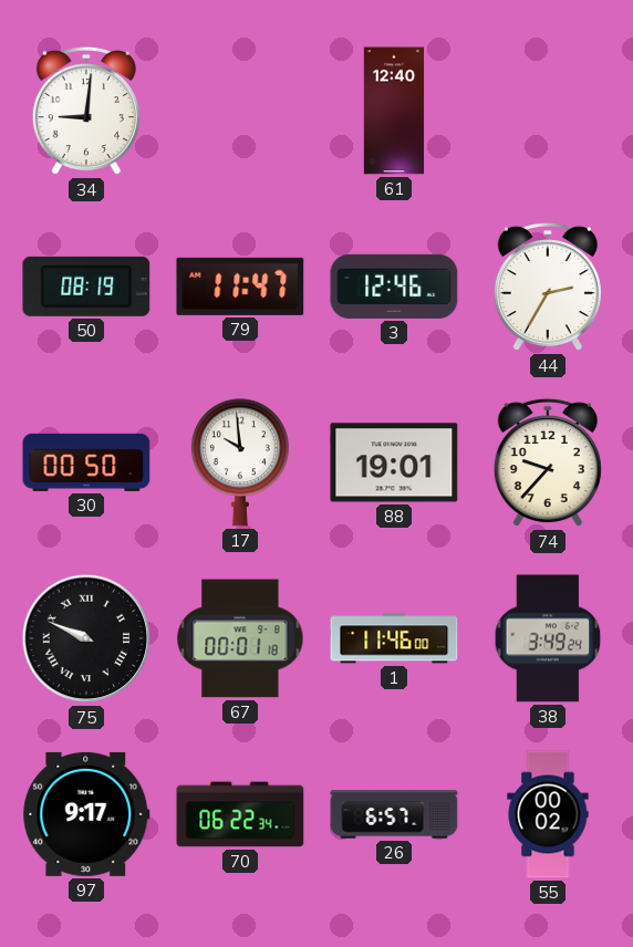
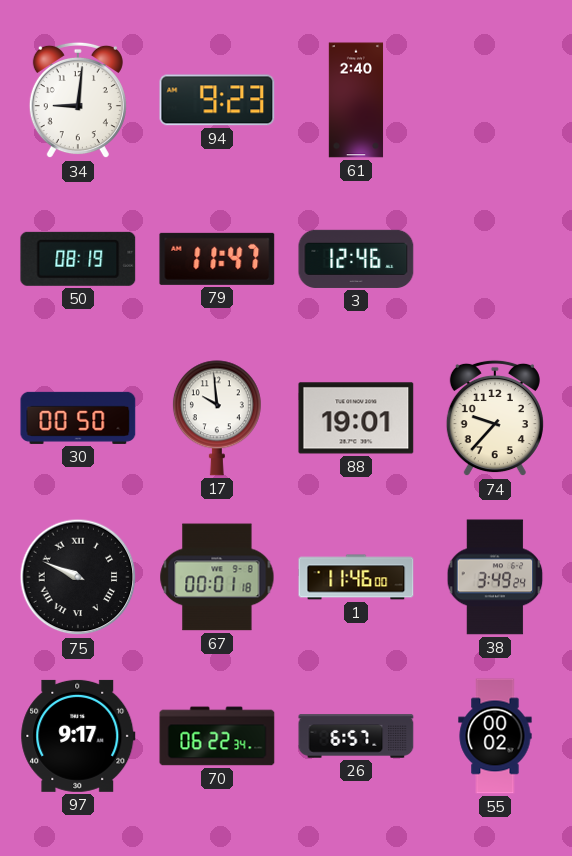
94: none -> 9:23 (217, 100)
61: 12:40 -> 2:40 (356, 100)
44: 2:35 -> none (548, 287)
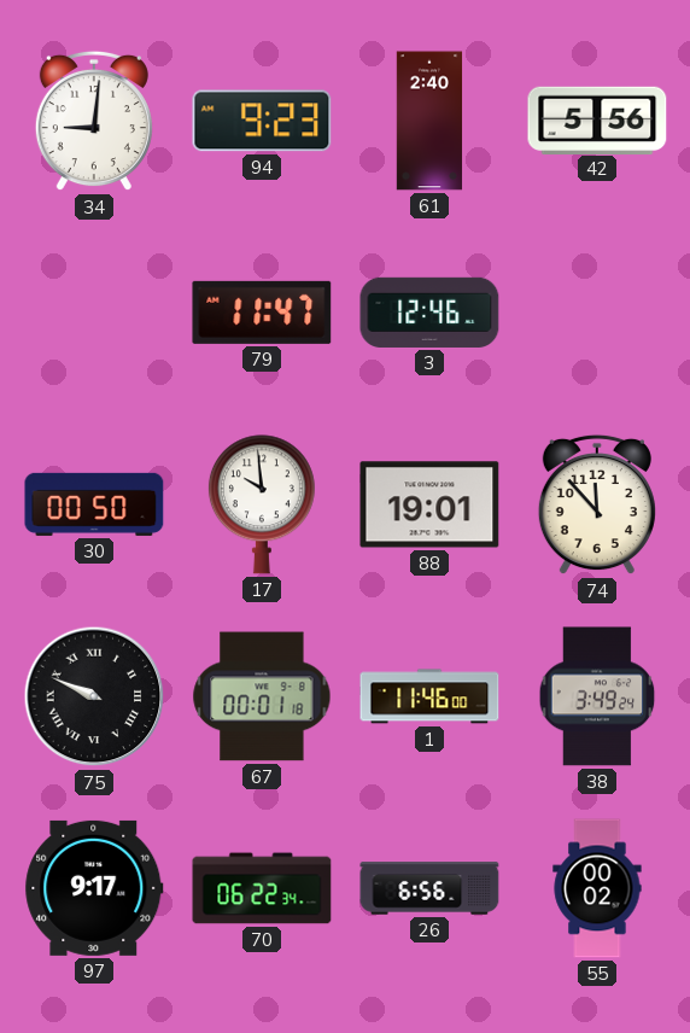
42: none -> 5:56 (597, 119)
50: 08:19 -> none (78, 259)
74: 9:37 -> 11:53 (597, 504)
26: 6:57 -> 6:56 (429, 888)
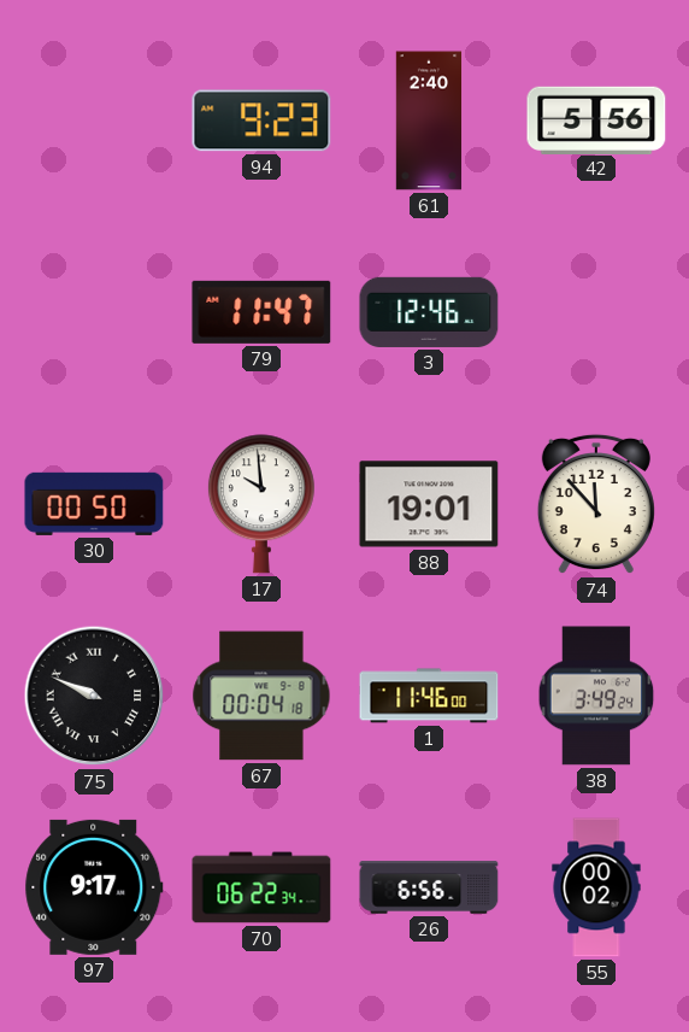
34: 9:01 -> none (94, 121)
67: 00:01 -> 00:04 (261, 696)
